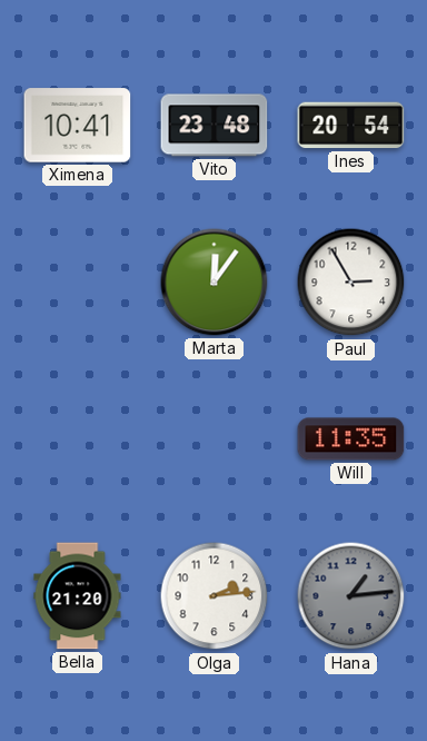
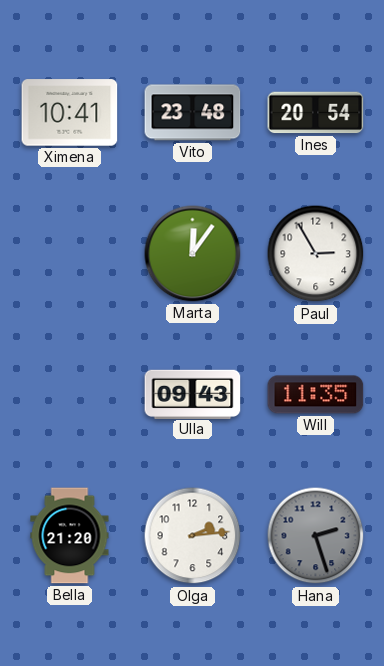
Ulla: none -> 09:43 (193, 394)
Hana: 1:14 -> 2:27 (316, 536)
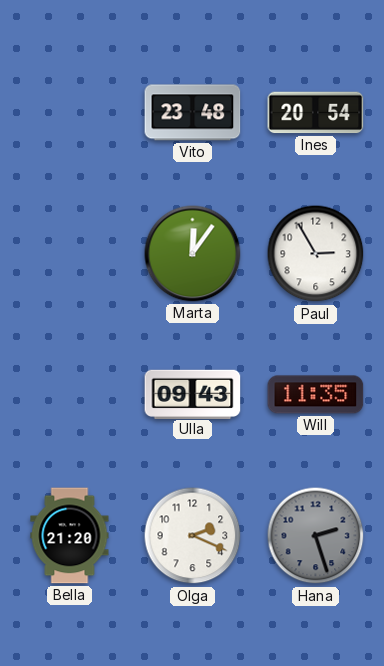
Ximena: 10:41 -> none (70, 113)
Olga: 2:14 -> 2:19 (193, 536)
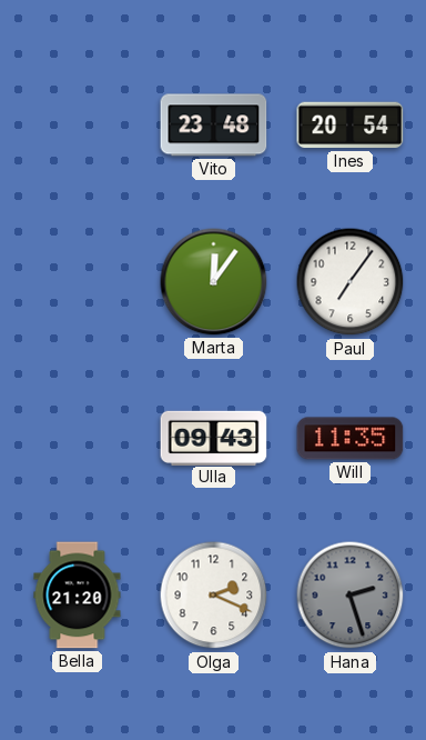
Paul: 2:55 -> 7:06 (351, 282)
